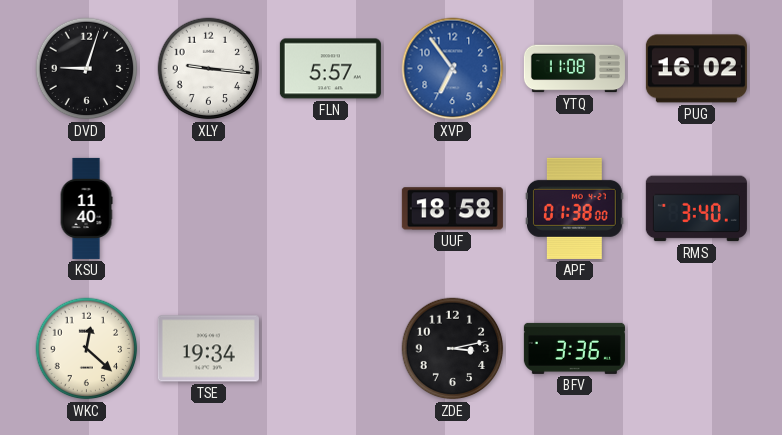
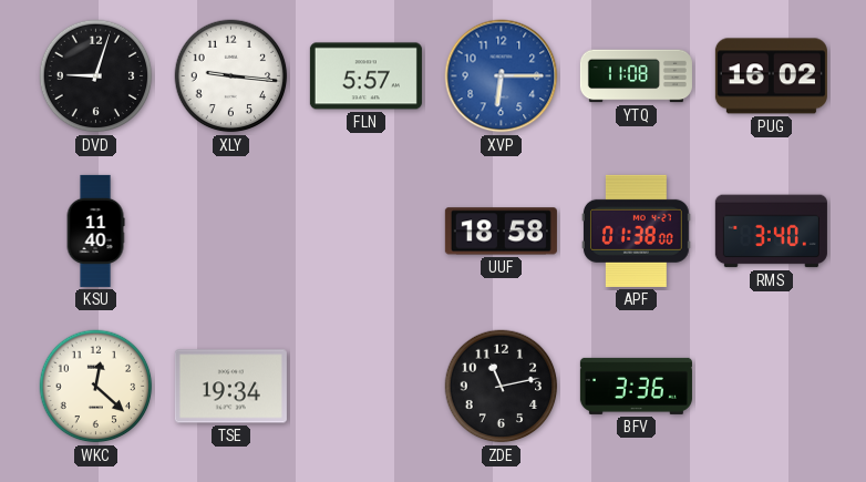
XVP: 6:54 -> 6:15 (502, 76)
ZDE: 3:13 -> 11:13 (502, 387)
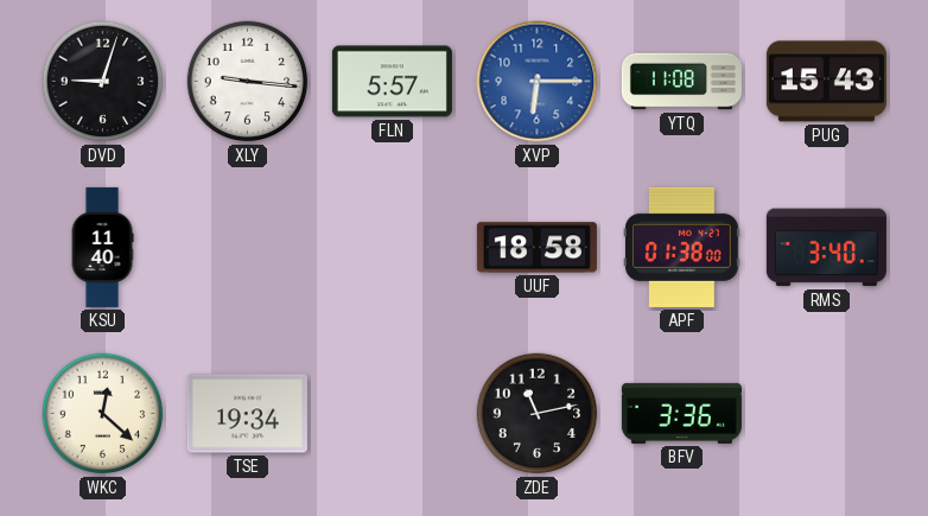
PUG: 16:02 -> 15:43 (826, 82)
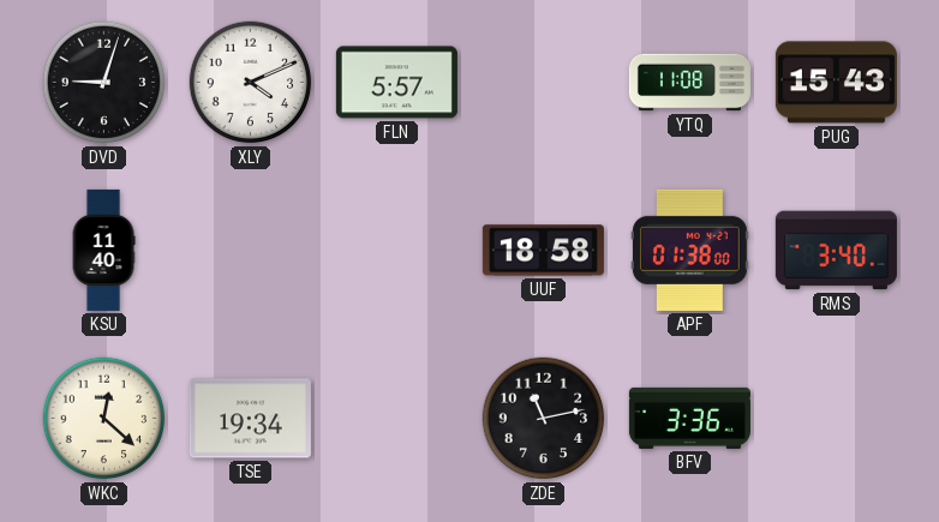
XLY: 9:16 -> 4:11 (251, 83)
XVP: 6:15 -> none (538, 82)
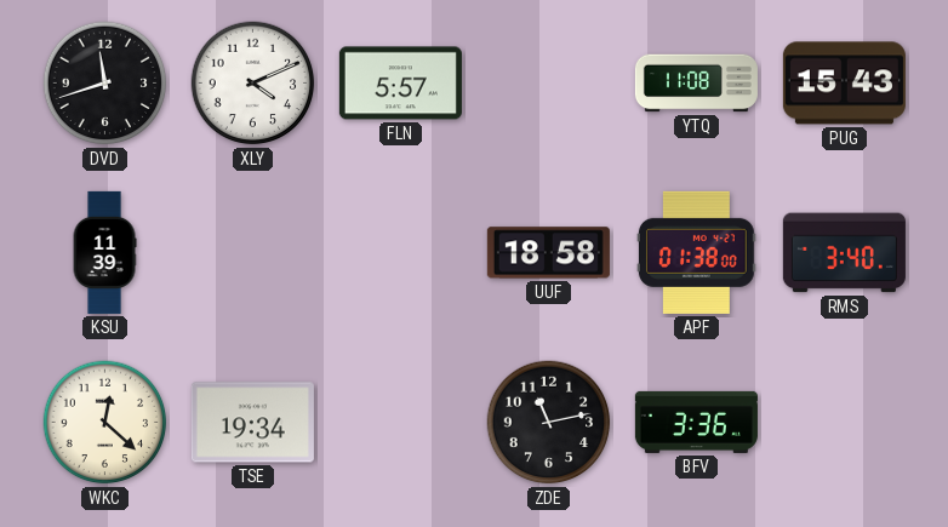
DVD: 9:03 -> 11:42 (105, 84)
KSU: 11:40 -> 11:39 (104, 252)
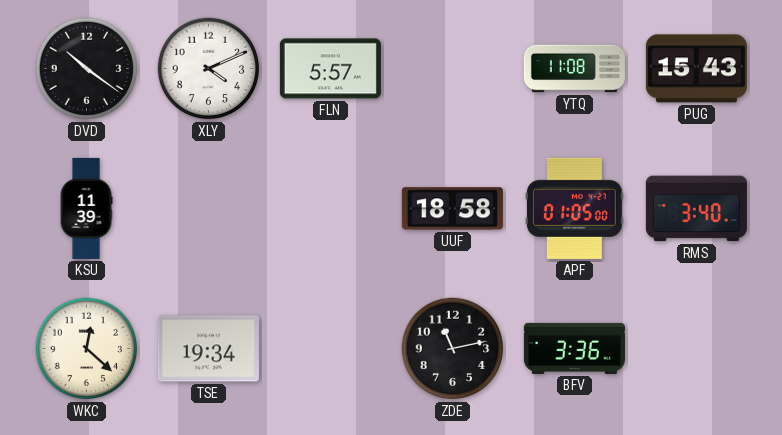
DVD: 11:42 -> 10:21 (87, 69)
APF: 01:38 -> 01:05 (574, 208)
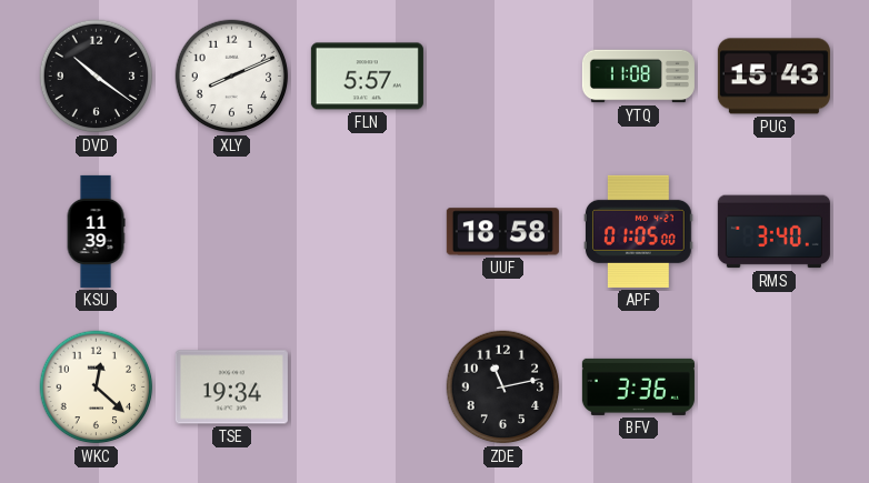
XLY: 4:11 -> 8:11 (232, 77)
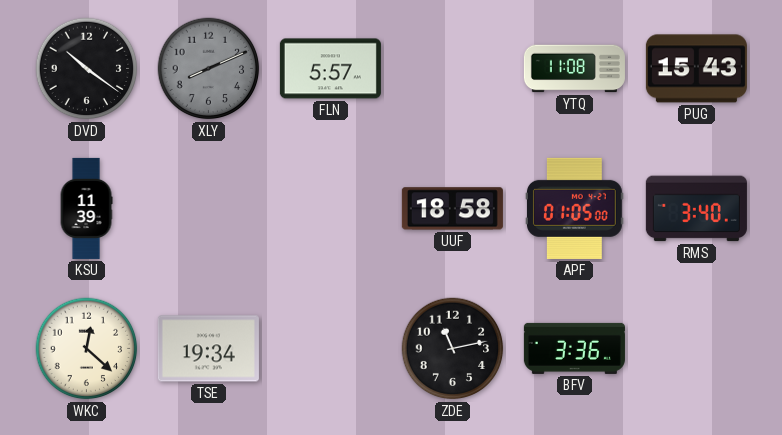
XLY dial: white -> grey (209, 69)
